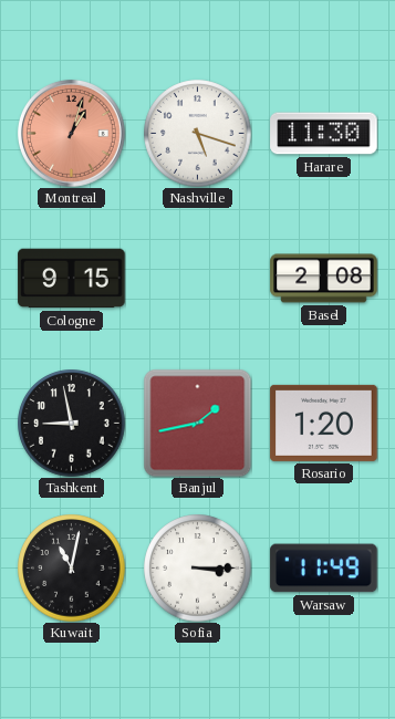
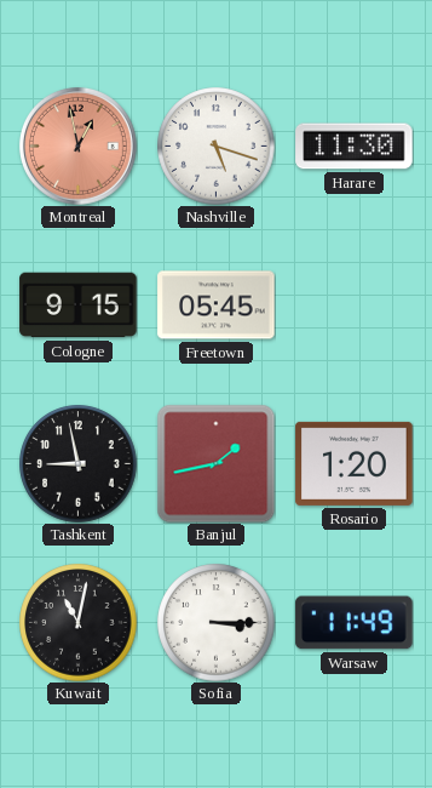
Montreal: 1:03 -> 12:58 (77, 145)
Freetown: none -> 05:45 (217, 306)
Basel: 2:08 -> none (324, 279)
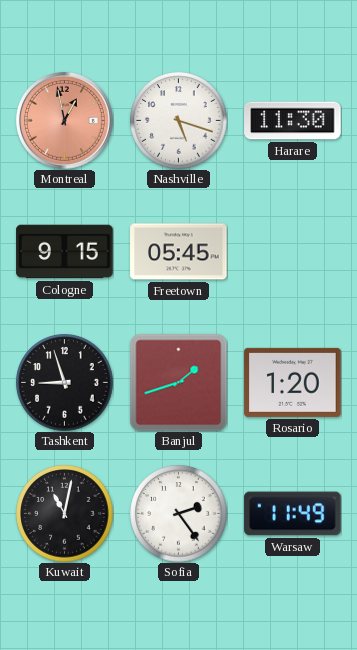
Tashkent: 8:58 -> 8:57 (65, 383)
Banjul: 1:43 -> 1:42 (178, 382)
Sofia: 3:15 -> 2:24 (179, 514)
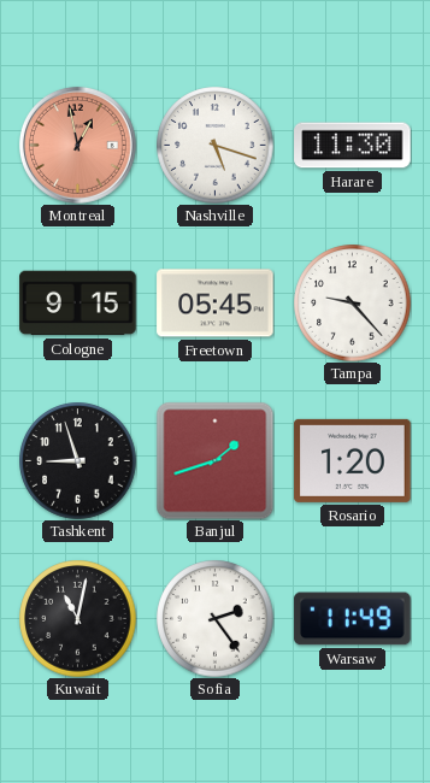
Tampa: none -> 9:23 (353, 304)
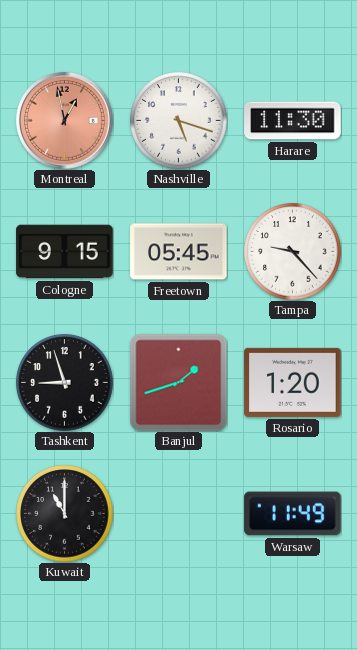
Kuwait: 11:02 -> 11:00 (65, 514)
Sofia: 2:24 -> none (216, 619)
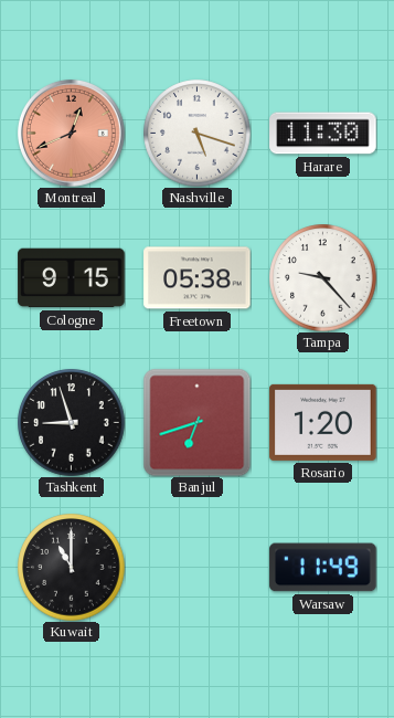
Montreal: 12:58 -> 12:41 (71, 133)
Freetown: 05:45 -> 05:38 (198, 278)
Banjul: 1:42 -> 6:42 (196, 422)
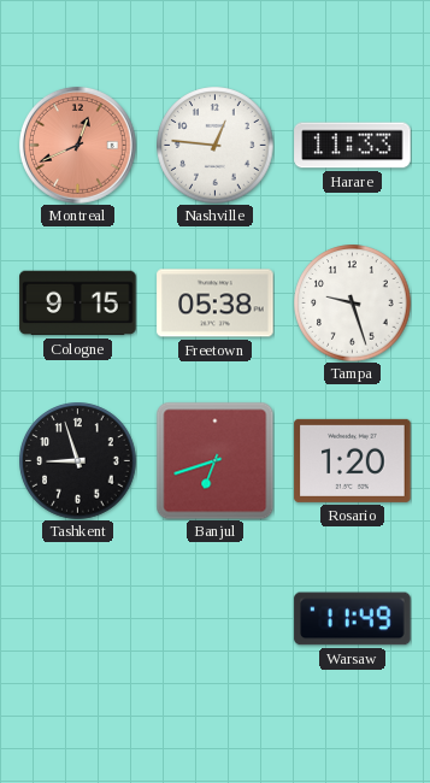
Nashville: 5:18 -> 12:46 (216, 146)
Harare: 11:30 -> 11:33 (353, 146)
Tampa: 9:23 -> 9:27 (353, 304)
Kuwait: 11:00 -> none (72, 568)
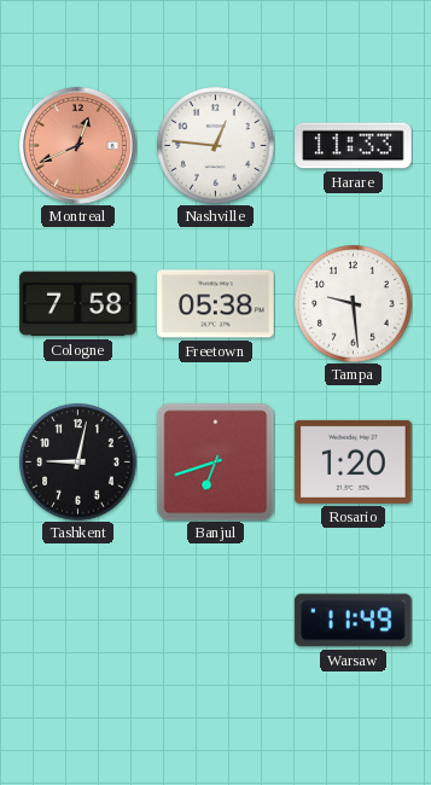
Cologne: 9:15 -> 7:58 (78, 304)
Tampa: 9:27 -> 9:29 (354, 304)
Tashkent: 8:57 -> 9:02 (78, 463)
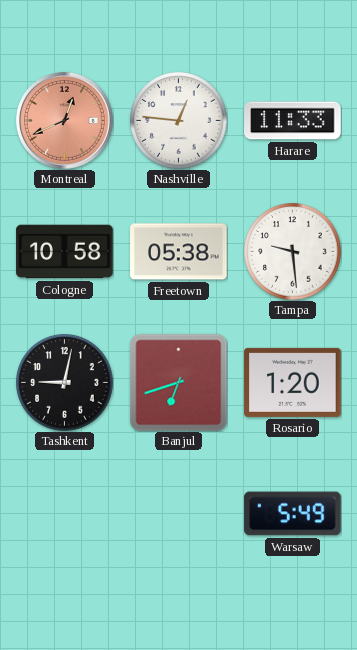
Cologne: 7:58 -> 10:58 (65, 252)
Warsaw: 11:49 -> 5:49 (293, 514)
